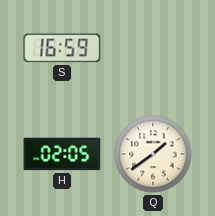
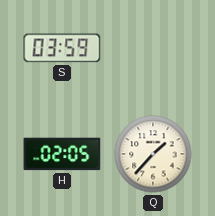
S: 16:59 -> 03:59 (62, 48)
Q: 1:39 -> 1:37 (153, 154)
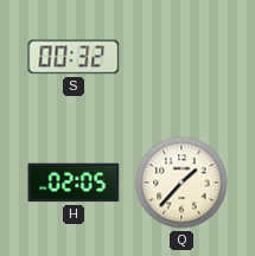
S: 03:59 -> 00:32 (74, 57)
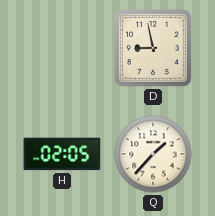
S: 00:32 -> none (74, 57)
D: none -> 8:58 (154, 49)
